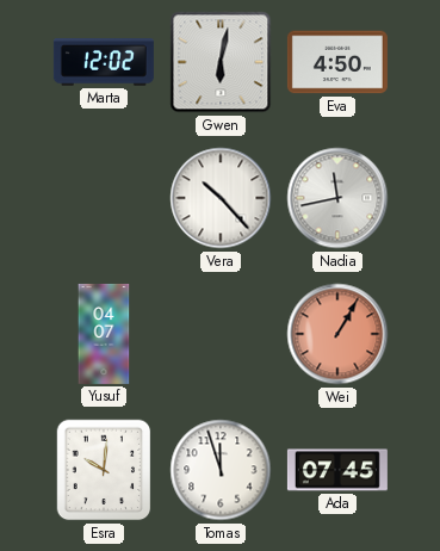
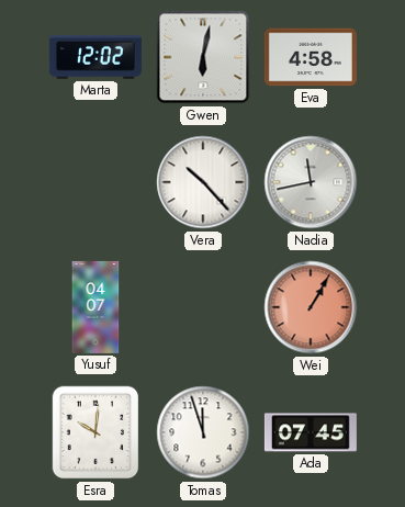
Eva: 4:50 -> 4:58 (311, 57)
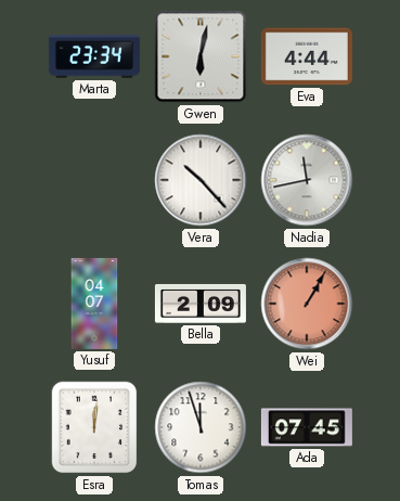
Marta: 12:02 -> 23:34 (94, 56)
Eva: 4:58 -> 4:44 (307, 56)
Bella: none -> 2:09 (201, 304)
Esra: 10:01 -> 12:01 (94, 427)
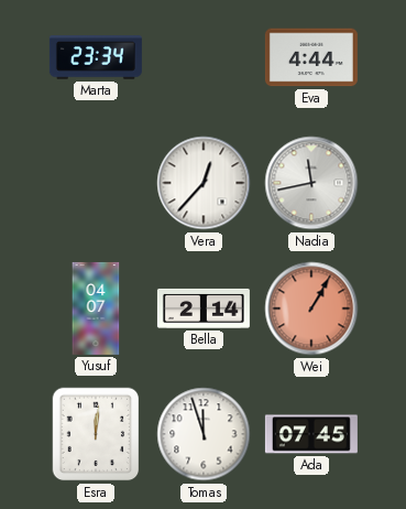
Gwen: 6:02 -> none (201, 56)
Vera: 10:23 -> 12:37 (204, 183)
Bella: 2:09 -> 2:14 (204, 308)
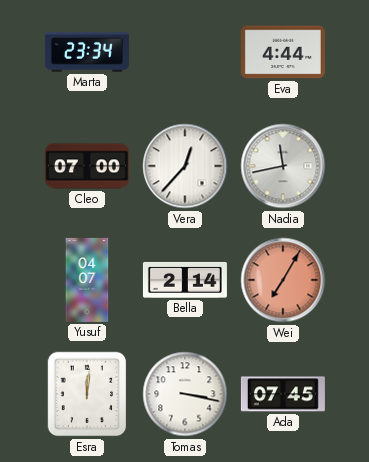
Cleo: none -> 07:00 (87, 166)
Wei: 1:05 -> 7:05 (283, 280)
Tomas: 11:57 -> 3:17 (185, 394)
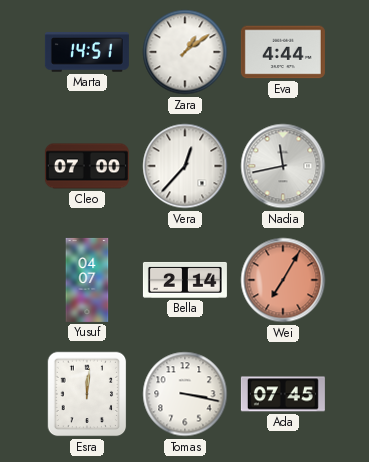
Marta: 23:34 -> 14:51 (87, 52)
Zara: none -> 1:09 (185, 52)
